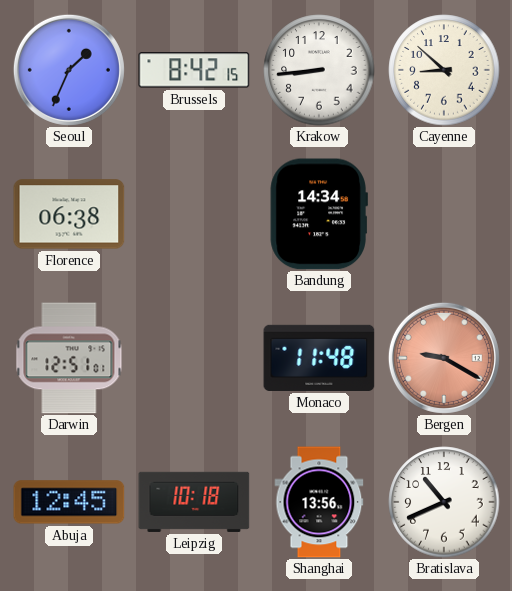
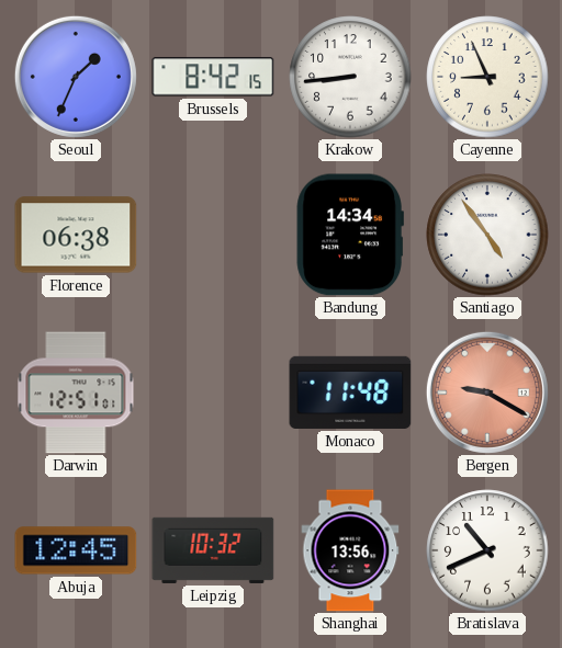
Cayenne: 8:52 -> 8:56 (487, 77)
Santiago: none -> 4:54 (487, 235)
Leipzig: 10:18 -> 10:32 (213, 550)
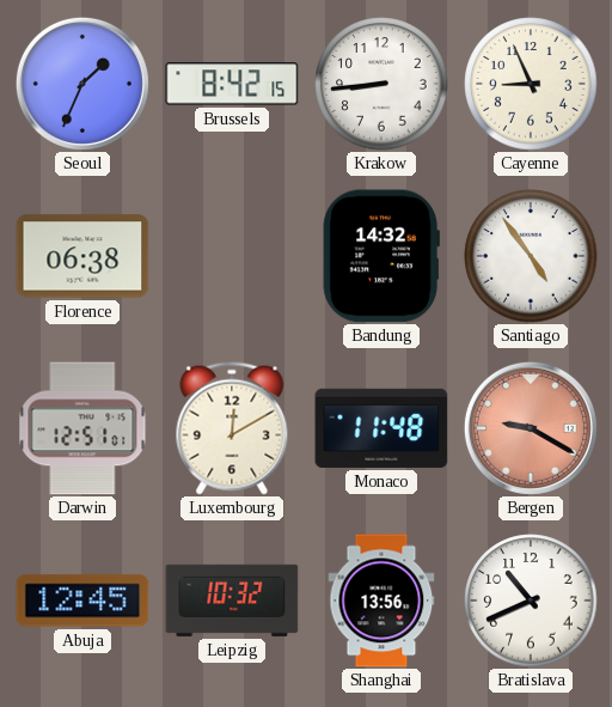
Bandung: 14:34 -> 14:32 (381, 256)
Luxembourg: none -> 12:10 (232, 428)
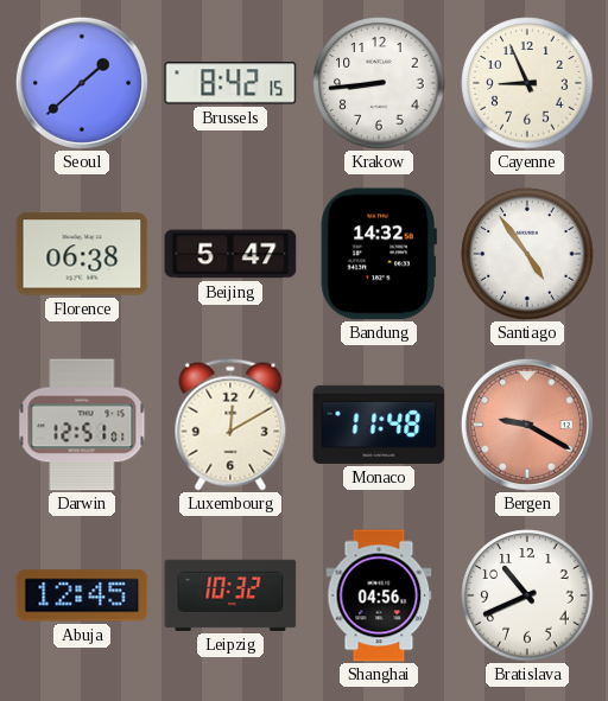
Seoul: 1:34 -> 1:38 (82, 83)
Beijing: none -> 5:47 (230, 254)
Shanghai: 13:56 -> 04:56 (379, 595)
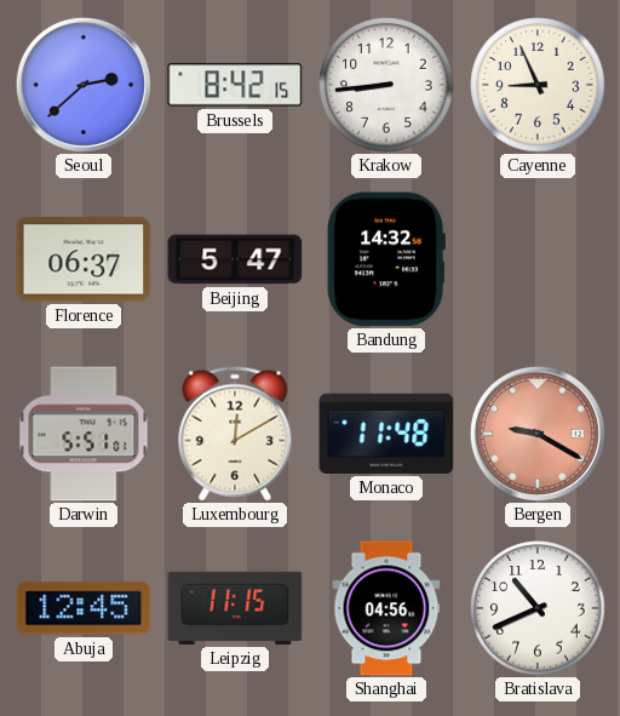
Seoul: 1:38 -> 2:38 (84, 85)
Florence: 06:38 -> 06:37 (84, 259)
Santiago: 4:54 -> none (527, 254)
Darwin: 12:51 -> 5:51 (84, 434)
Leipzig: 10:32 -> 11:15 (235, 608)
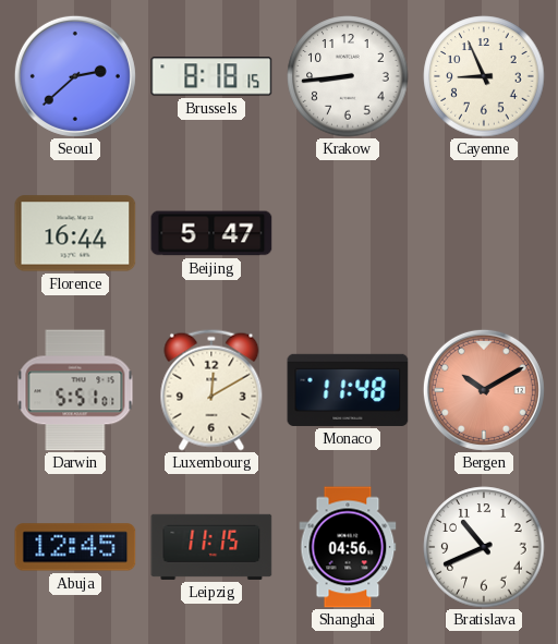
Brussels: 8:42 -> 8:18 (211, 76)
Florence: 06:37 -> 16:44 (75, 233)
Bandung: 14:32 -> none (386, 259)
Bergen: 9:20 -> 10:10 (484, 390)
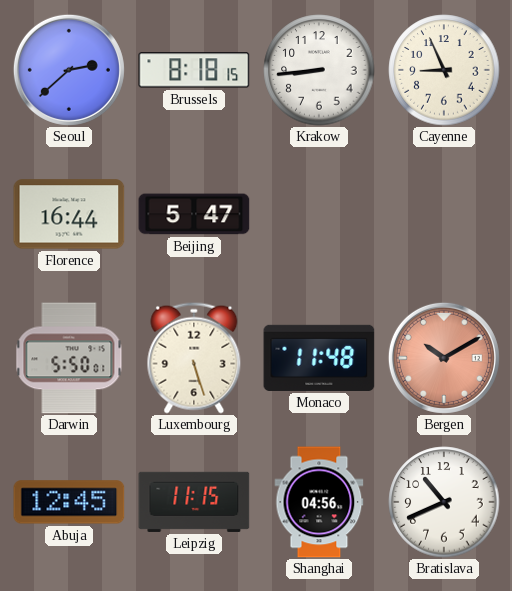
Darwin: 5:51 -> 5:50 (69, 358)
Luxembourg: 12:10 -> 5:27 (194, 358)
